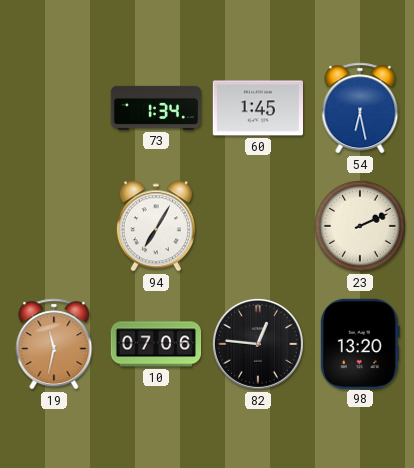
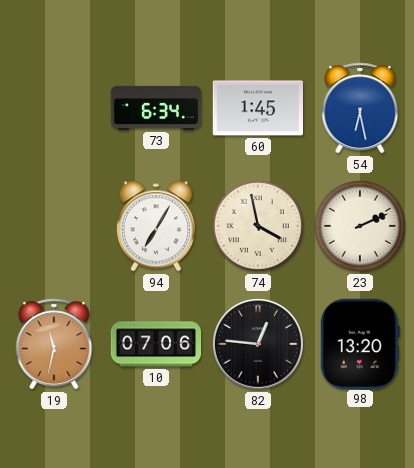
73: 1:34 -> 6:34 (156, 108)
74: none -> 3:58 (259, 227)
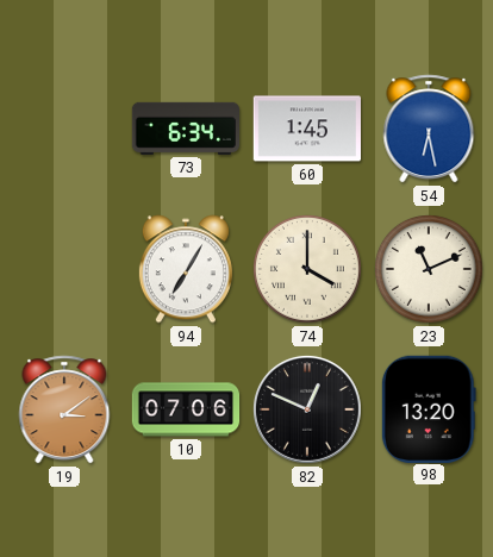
74: 3:58 -> 4:00 (308, 270)
23: 2:11 -> 11:11 (430, 270)
19: 11:32 -> 3:09 (64, 409)
82: 12:46 -> 12:49 (307, 409)
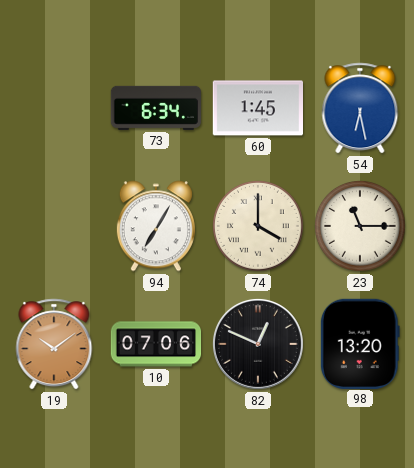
23: 11:11 -> 11:15 (361, 227)
19: 3:09 -> 10:09 (54, 344)
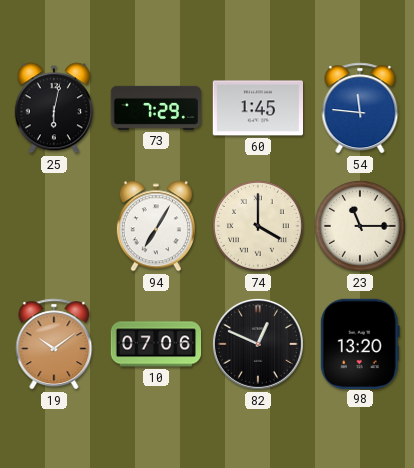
25: none -> 6:02 (54, 108)
73: 6:34 -> 7:29 (156, 108)
54: 6:28 -> 11:46 (360, 108)
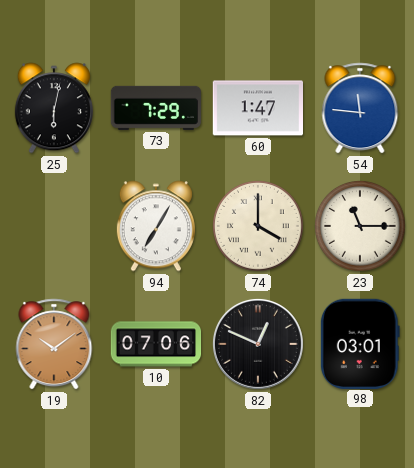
60: 1:45 -> 1:47 (257, 108)
98: 13:20 -> 03:01 (360, 343)
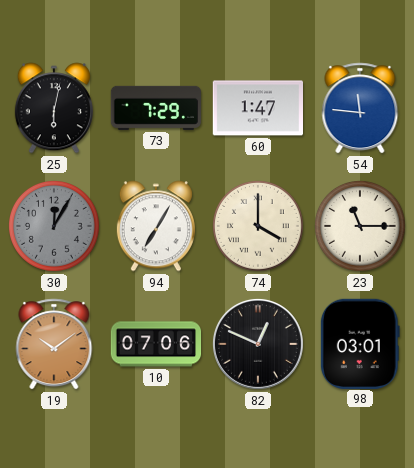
30: none -> 12:05 (55, 227)
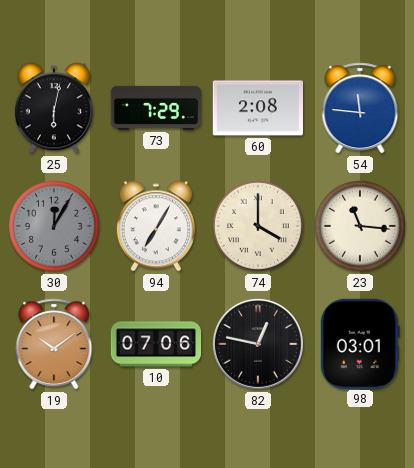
60: 1:47 -> 2:08 (257, 108)
23: 11:15 -> 11:16 (361, 227)
82: 12:49 -> 12:47 (258, 344)
